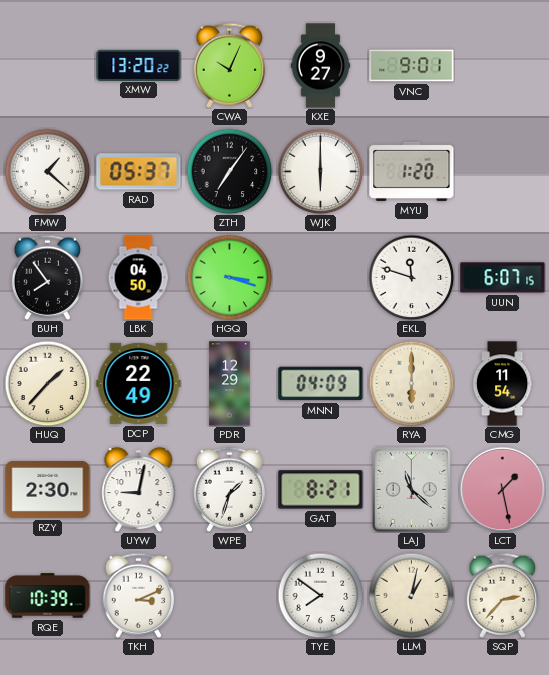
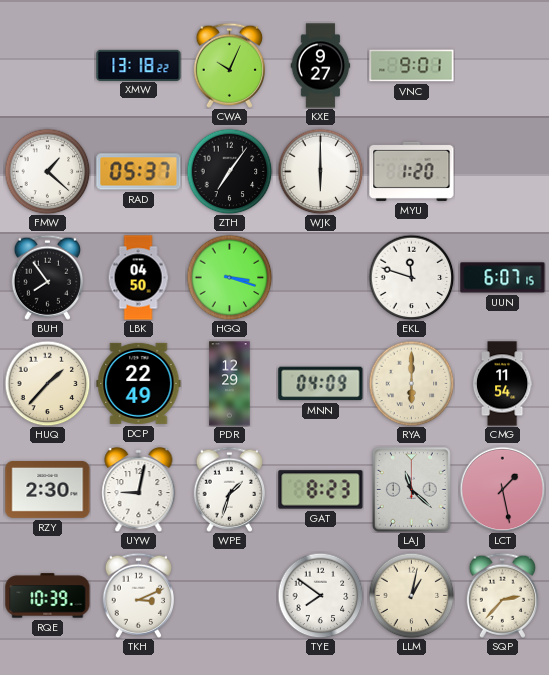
XMW: 13:20 -> 13:18 (139, 65)
GAT: 8:21 -> 8:23 (321, 490)
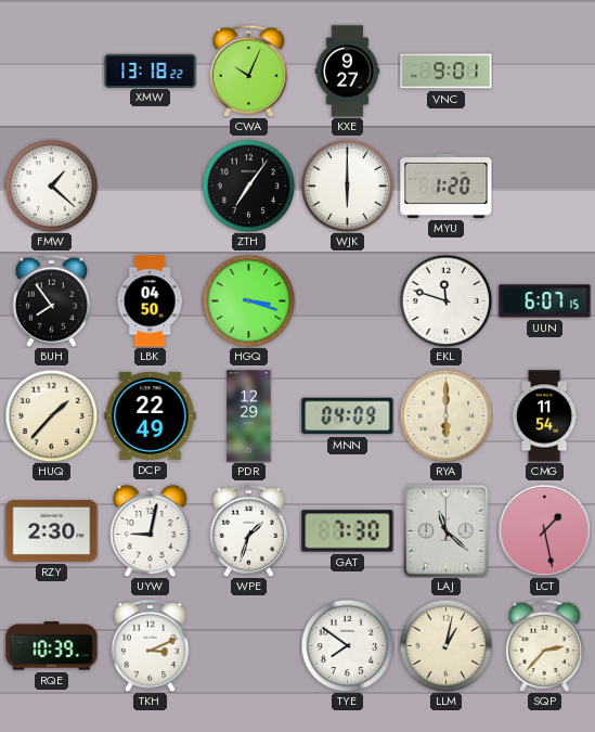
RAD: 05:37 -> none (139, 172)
GAT: 8:23 -> 7:30 (348, 531)
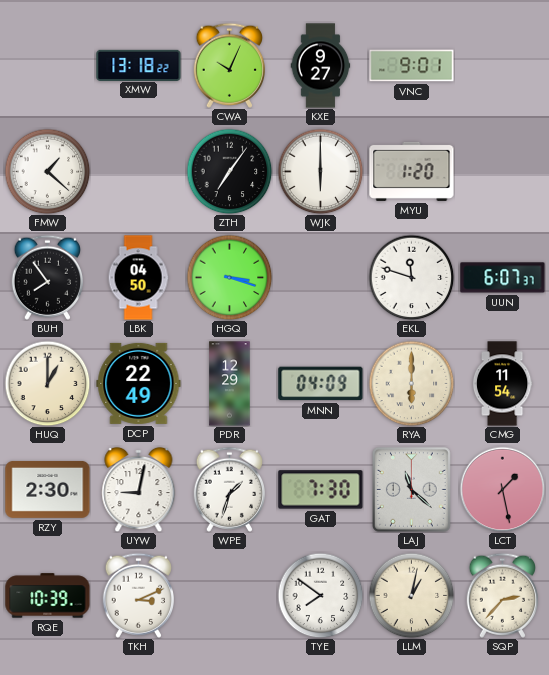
UUN: 6:07:15 -> 6:07:37 (503, 278)
HUQ: 1:37 -> 1:00 (47, 383)
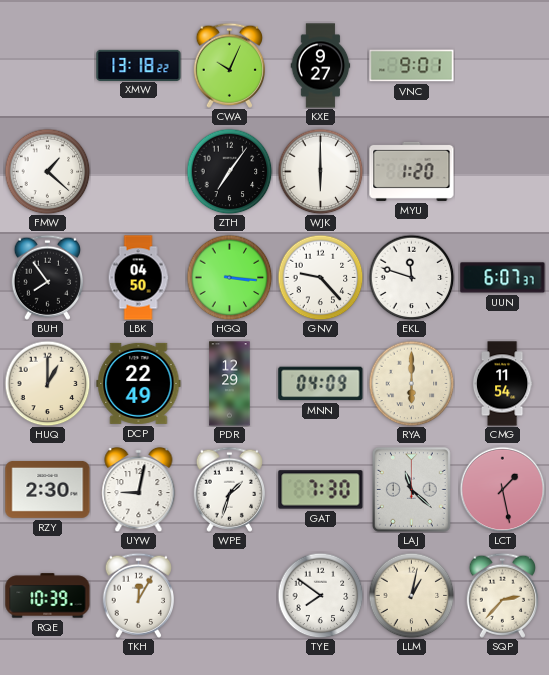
HGQ: 3:18 -> 3:16 (229, 277)
GNV: none -> 9:23 (320, 277)
TKH: 3:11 -> 12:05 (138, 595)
